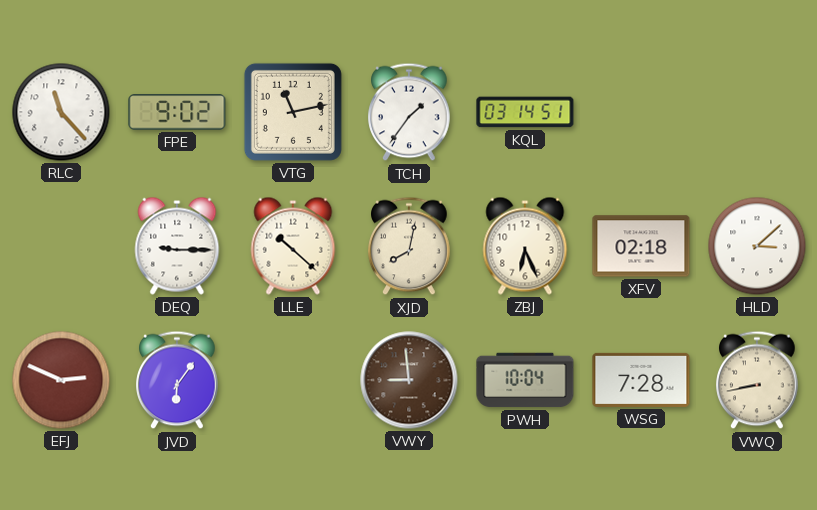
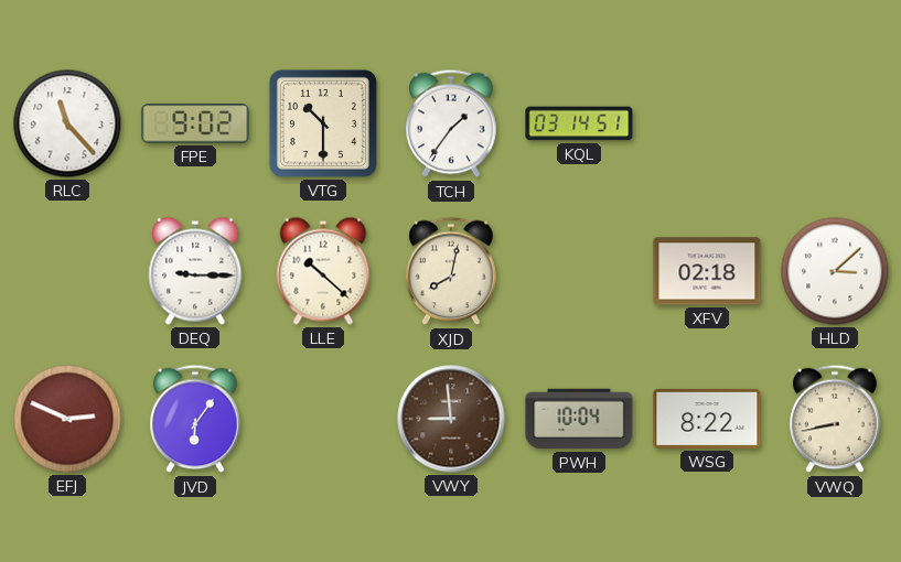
VTG: 11:13 -> 10:30 (323, 123)
ZBJ: 6:26 -> none (525, 246)
WSG: 7:28 -> 8:22 (707, 419)
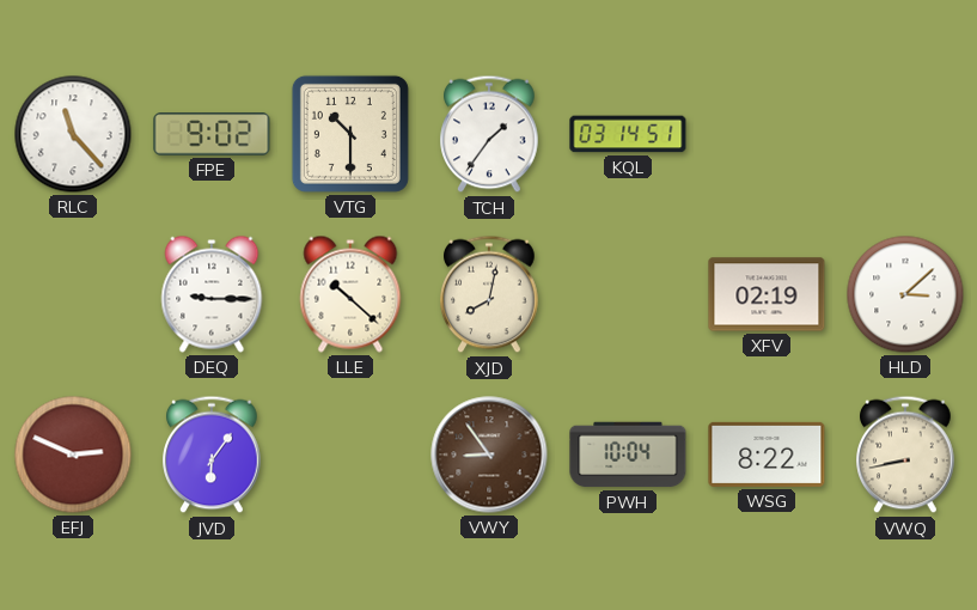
XFV: 02:18 -> 02:19 (767, 294)
VWY: 8:59 -> 8:54 (489, 455)
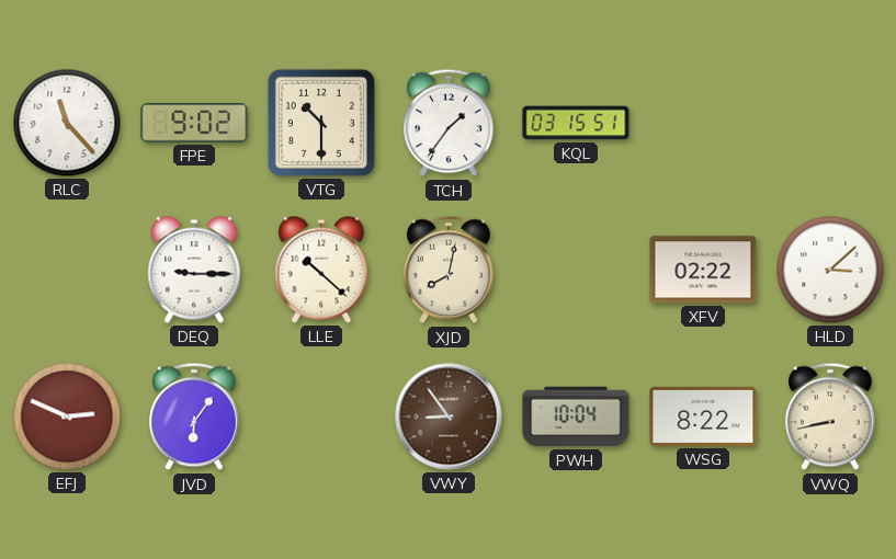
KQL: 03:14 -> 03:15 (576, 123)
XFV: 02:19 -> 02:22 (703, 270)
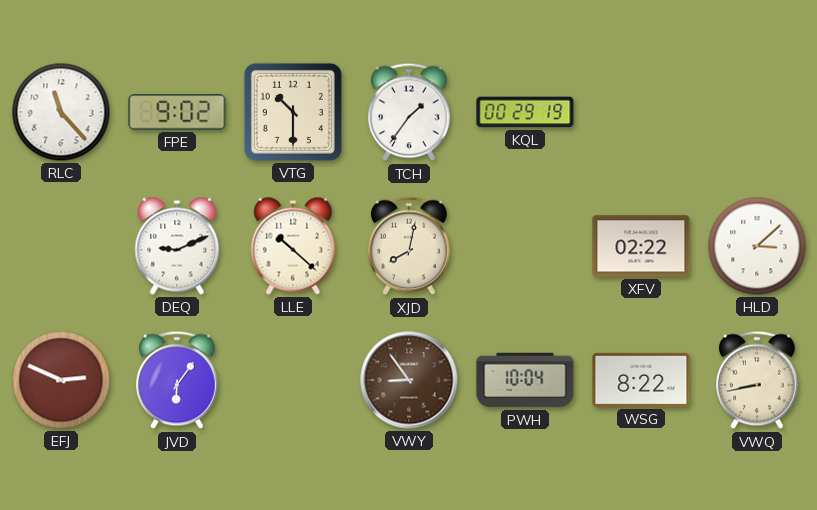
KQL: 03:15 -> 00:29 (525, 112)
DEQ: 9:15 -> 9:11 (177, 246)
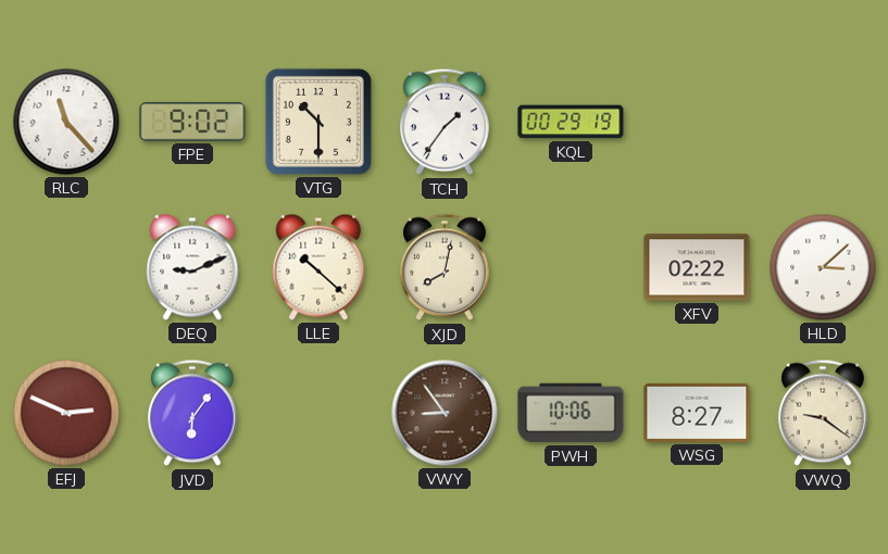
PWH: 10:04 -> 10:06 (571, 413)
WSG: 8:22 -> 8:27 (697, 413)
VWQ: 8:43 -> 9:21 (823, 413)
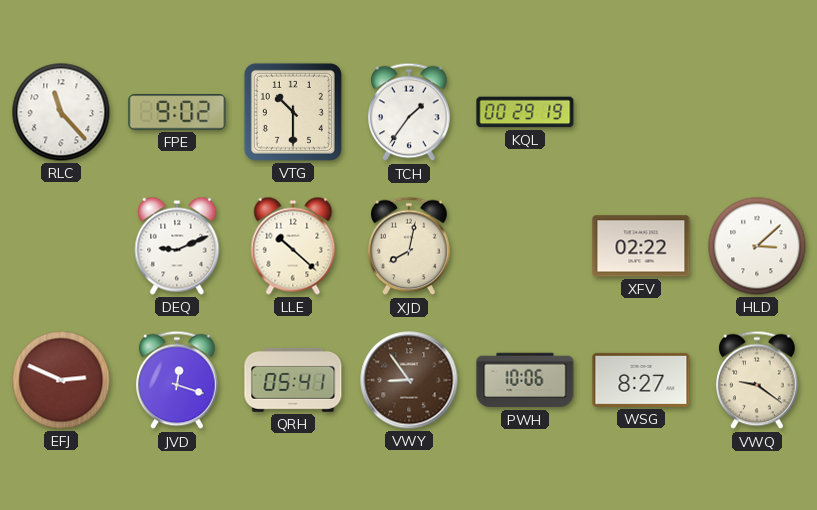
JVD: 6:06 -> 12:18 (177, 380)
QRH: none -> 05:41 (293, 380)
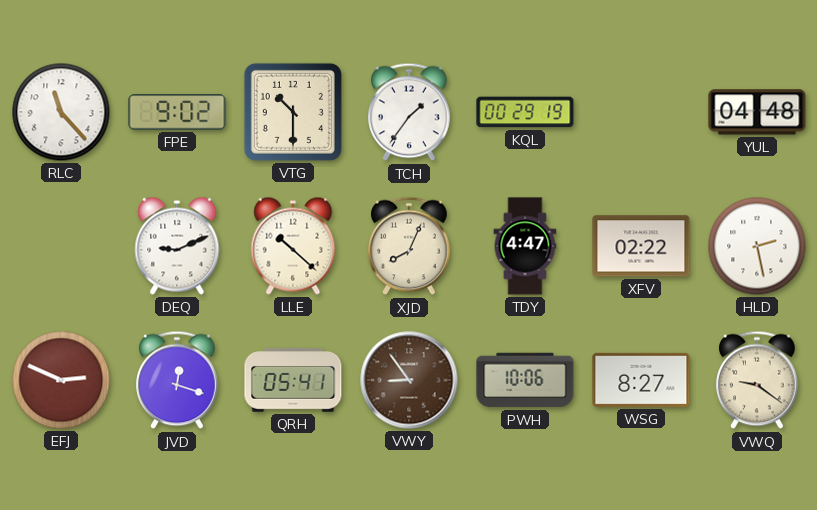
YUL: none -> 04:48 (757, 112)
XJD: 8:02 -> 8:04 (409, 246)
TDY: none -> 4:47 (525, 246)
HLD: 3:08 -> 2:28 (757, 246)
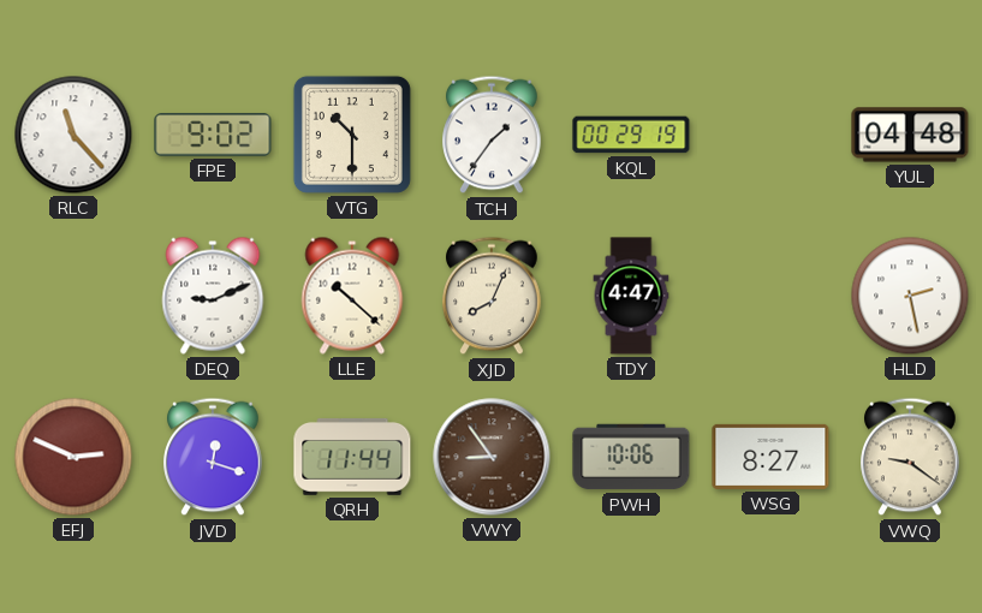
XFV: 02:22 -> none (641, 246)
QRH: 05:41 -> 11:44 (352, 457)
